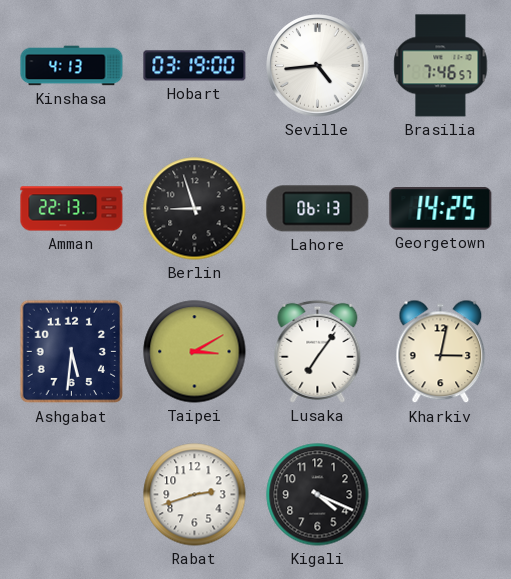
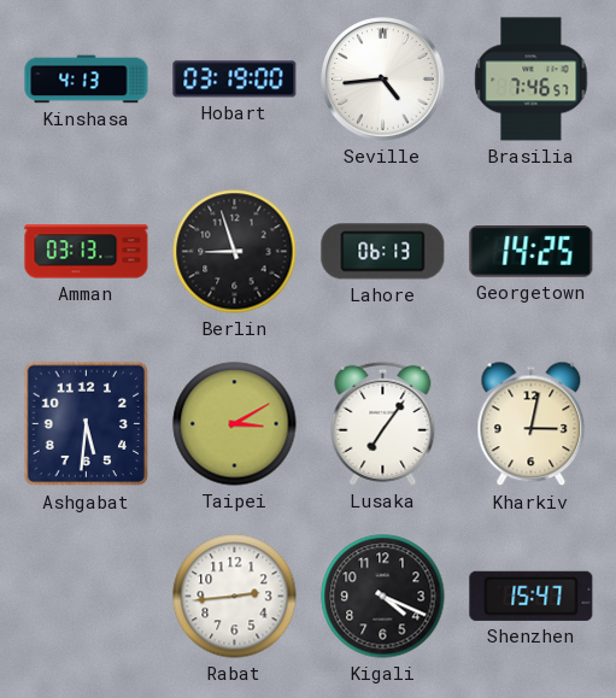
Amman: 22:13 -> 03:13 (87, 252)
Rabat: 2:42 -> 2:44 (235, 597)
Shenzhen: none -> 15:47 (532, 596)
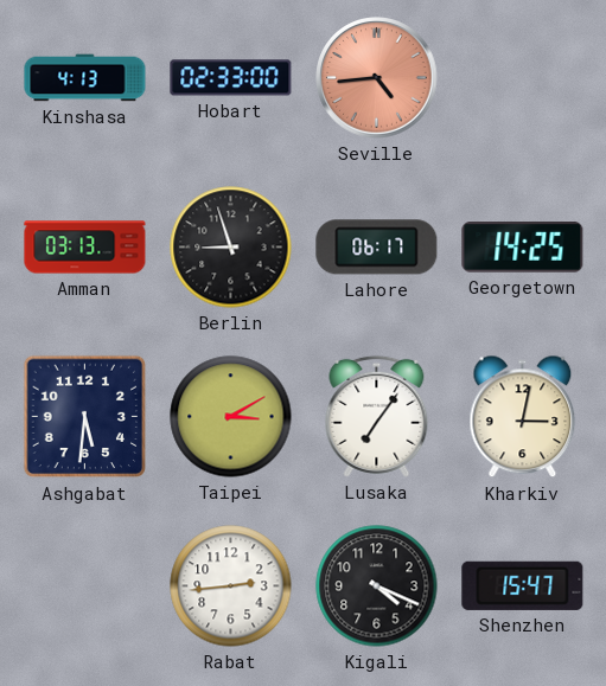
Hobart: 03:19 -> 02:33 (231, 78)
Seville dial: white -> salmon (377, 78)
Brasilia: 7:46 -> none (532, 80)
Lahore: 06:13 -> 06:17 (377, 248)
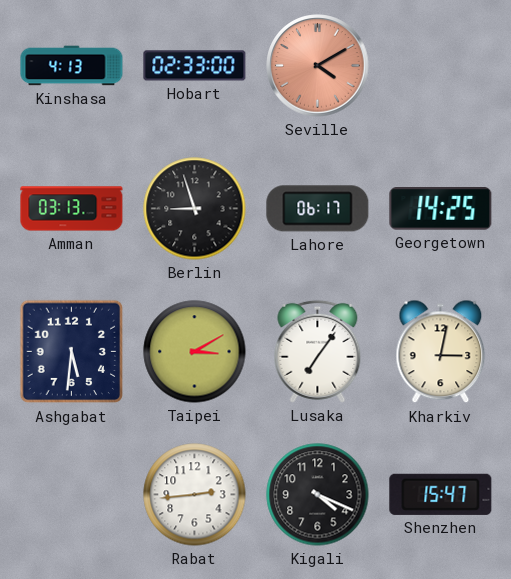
Seville: 4:44 -> 4:10 (318, 66)
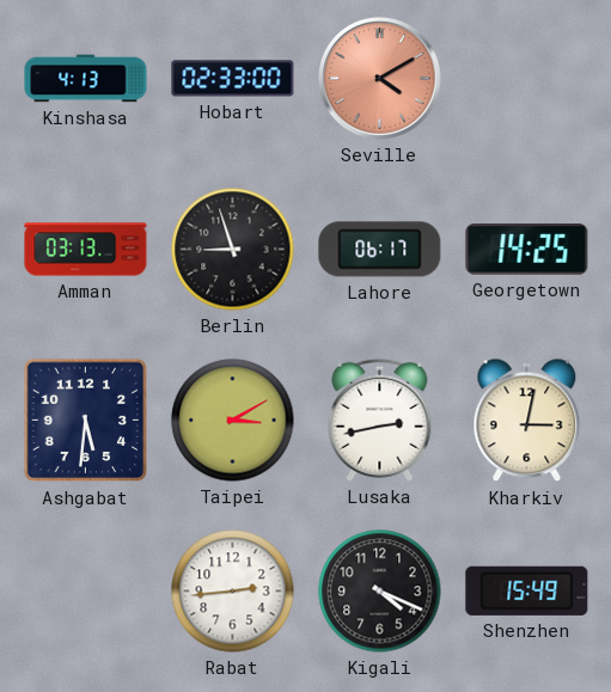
Lusaka: 7:06 -> 2:43 (380, 420)
Shenzhen: 15:47 -> 15:49 (527, 590)
